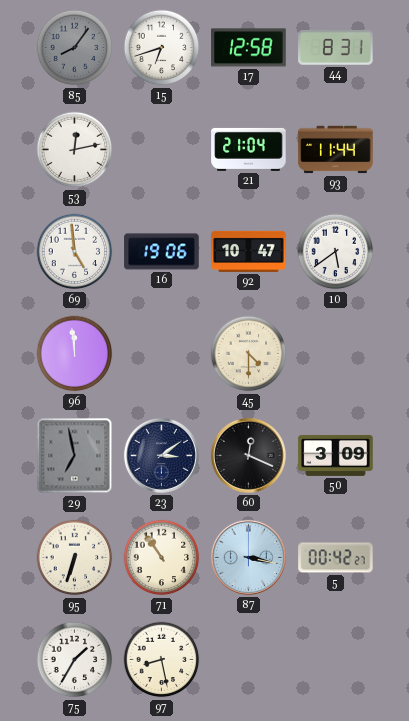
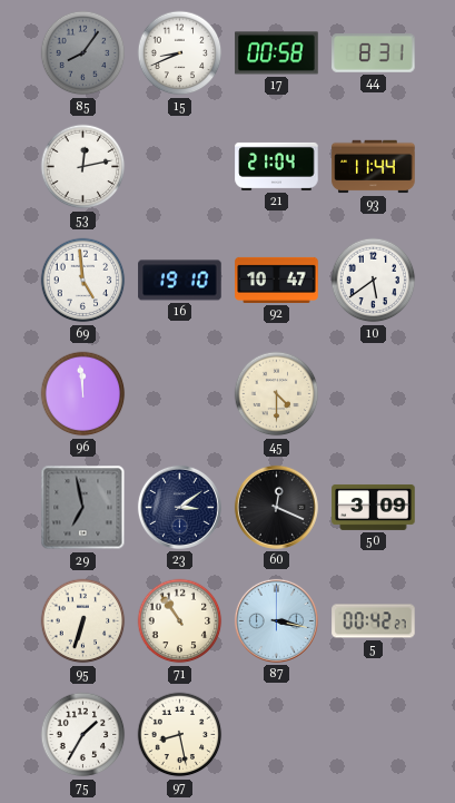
15: 6:42 -> 8:41 (180, 53)
17: 12:58 -> 00:58 (277, 53)
16: 19:06 -> 19:10 (180, 281)
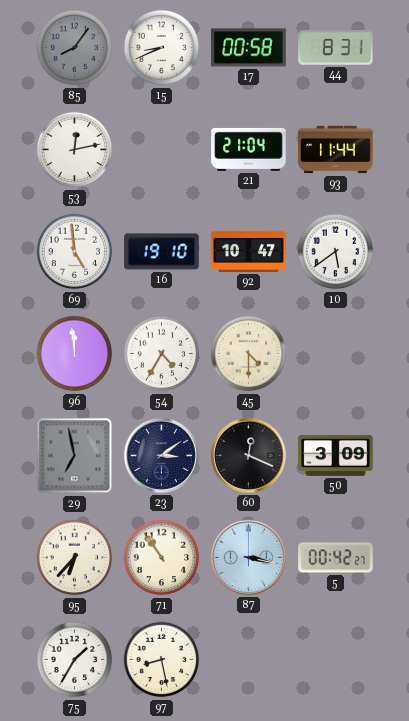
54: none -> 4:35 (162, 354)
95: 6:33 -> 6:37 (75, 558)
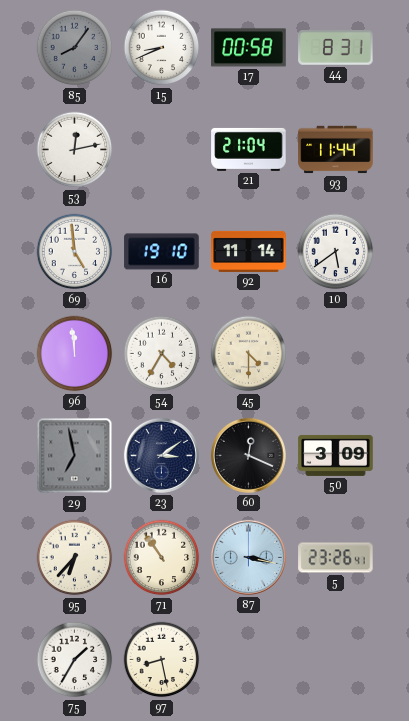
92: 10:47 -> 11:14 (249, 251)
5: 00:42 -> 23:26 (336, 558)
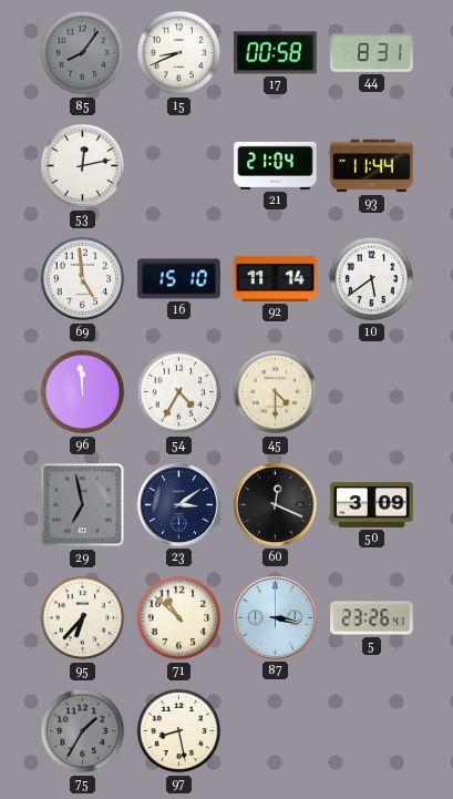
16: 19:10 -> 15:10 (179, 279)
71: 10:54 -> 10:52 (179, 618)
75 dial: white -> grey (83, 731)
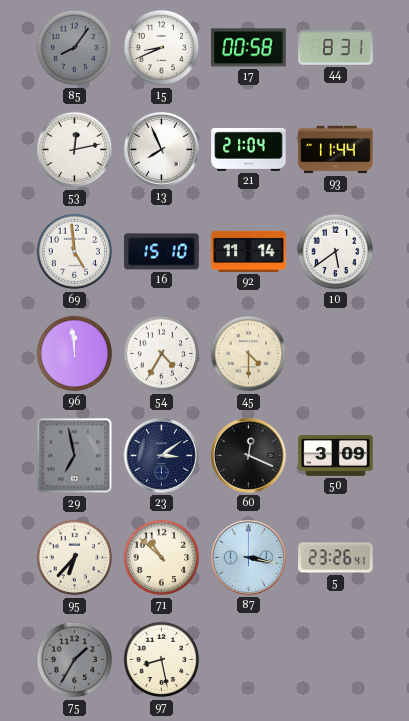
13: none -> 7:56 (161, 149)
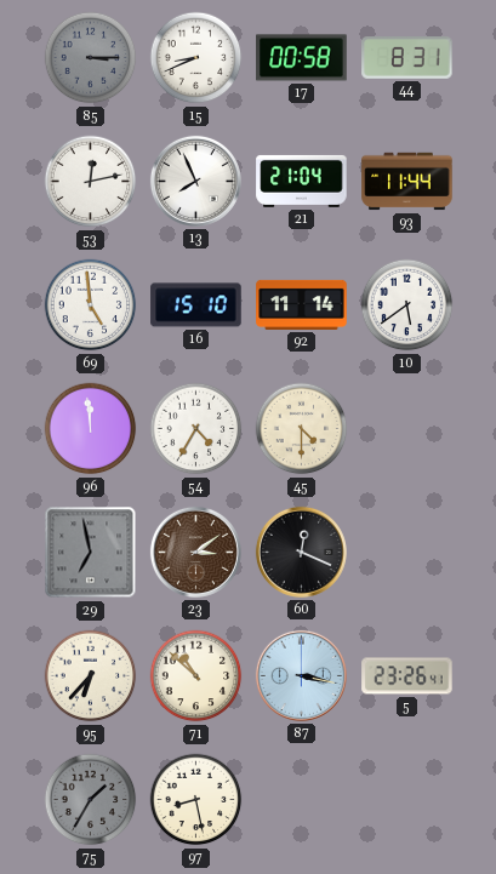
85: 8:06 -> 3:15 (91, 58)
23 dial: navy -> brown (195, 552)
50: 3:09 -> none (336, 455)
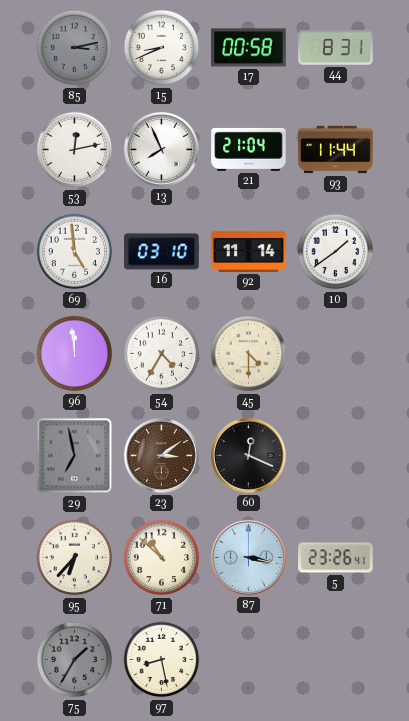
85: 3:15 -> 3:13 (75, 48)
16: 15:10 -> 03:10 (162, 252)
10: 5:39 -> 1:39 (336, 252)
